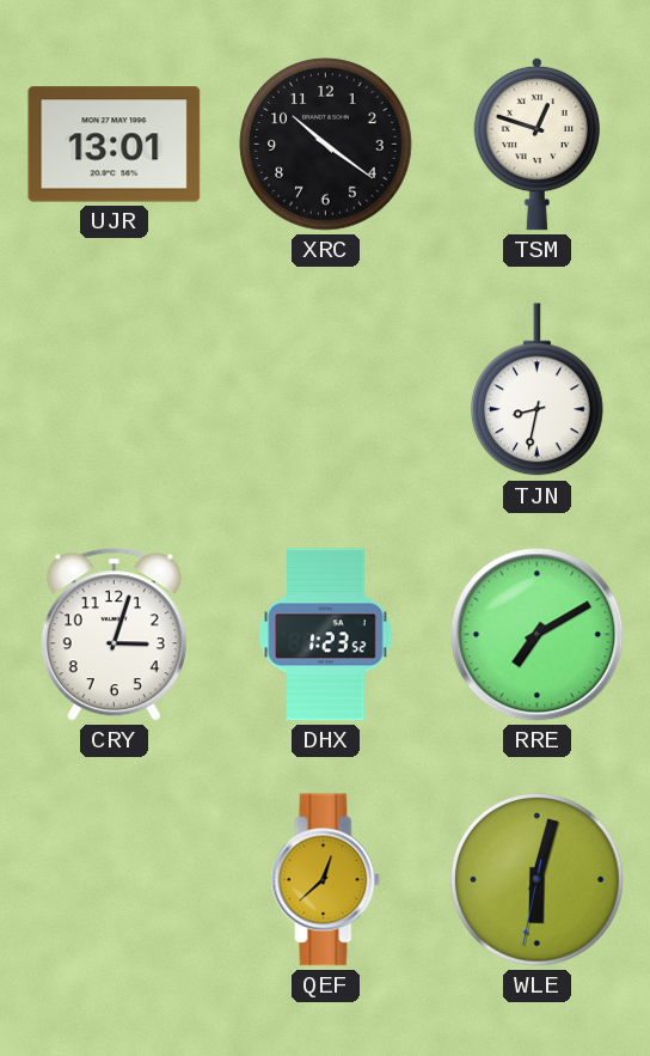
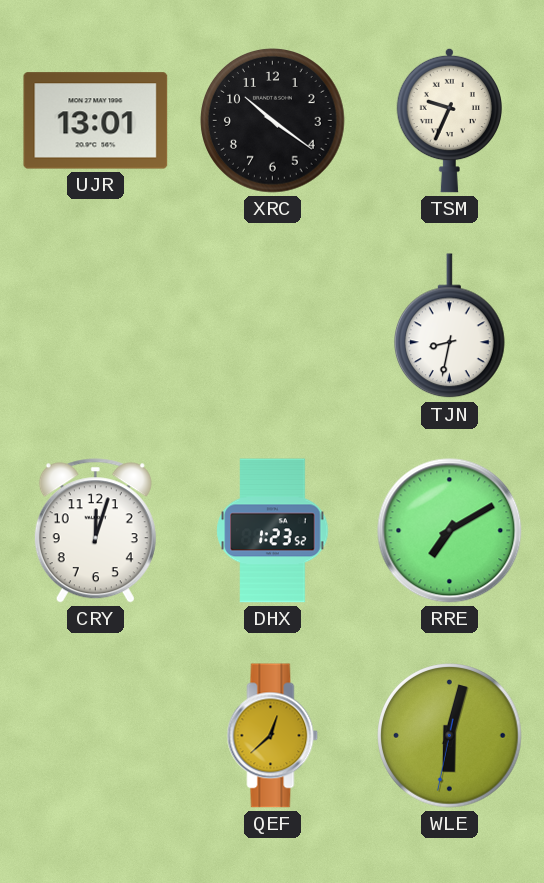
TSM: 12:48 -> 9:34 (449, 120)
CRY: 3:03 -> 12:03 (95, 531)
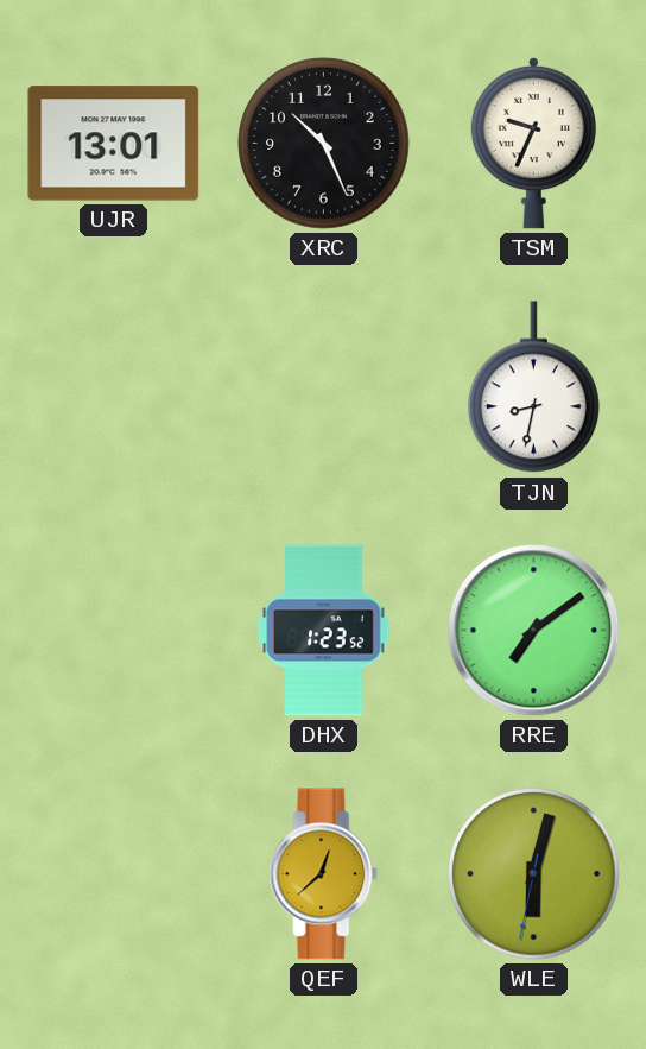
XRC: 10:21 -> 10:26 (324, 144)
CRY: 12:03 -> none (95, 531)
RRE: 7:10 -> 7:09 (534, 631)
